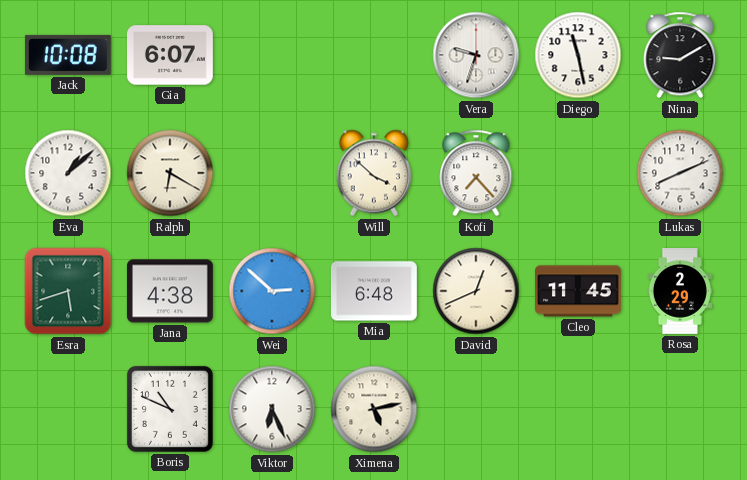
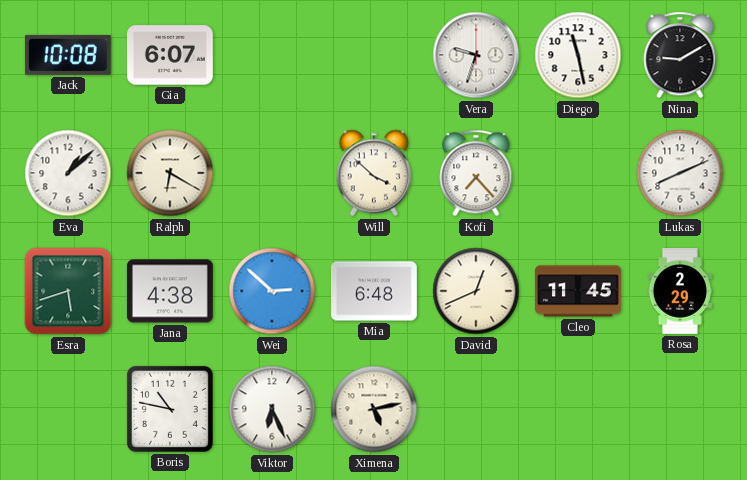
Boris: 10:49 -> 10:47 (170, 409)
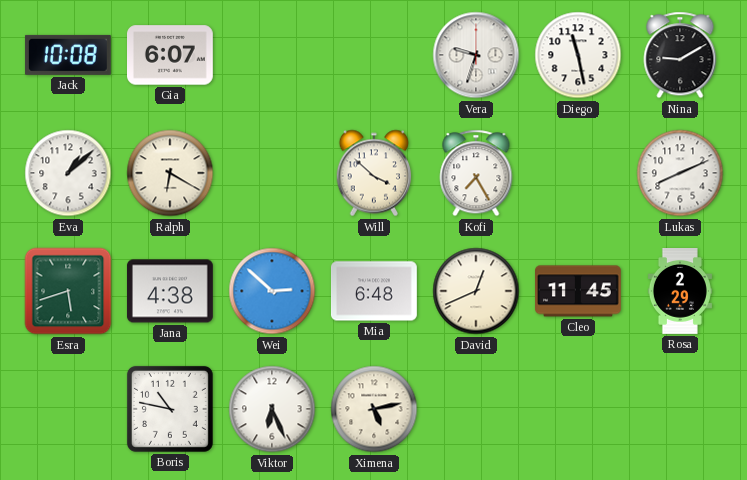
Kofi: 7:23 -> 7:25 (476, 173)
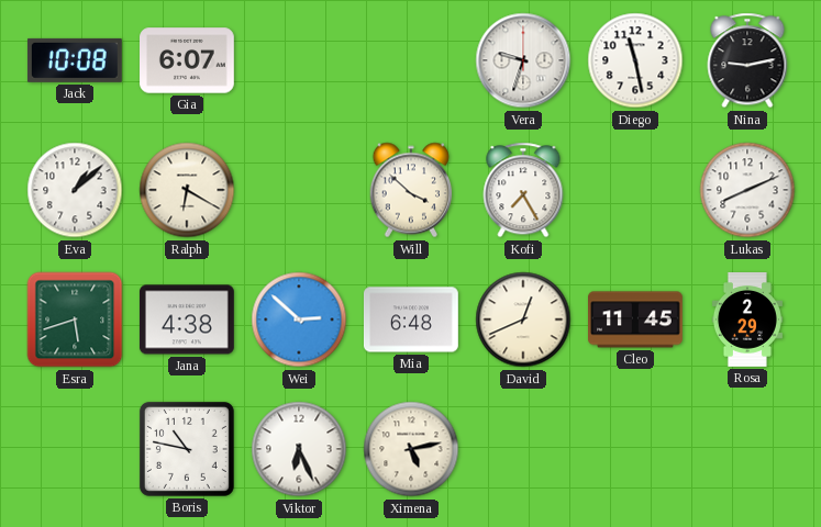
Nina: 9:10 -> 9:13 (747, 60)
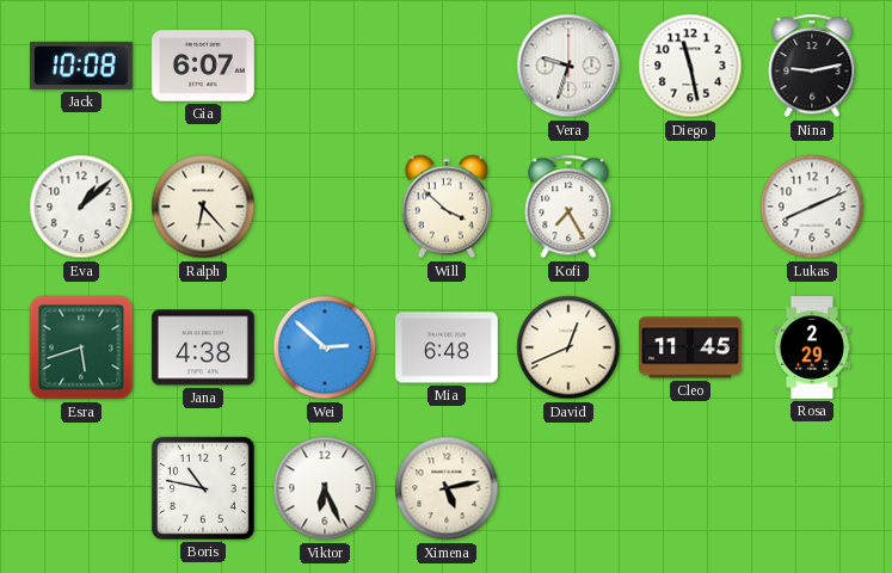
Ralph: 6:20 -> 6:23 (203, 207)
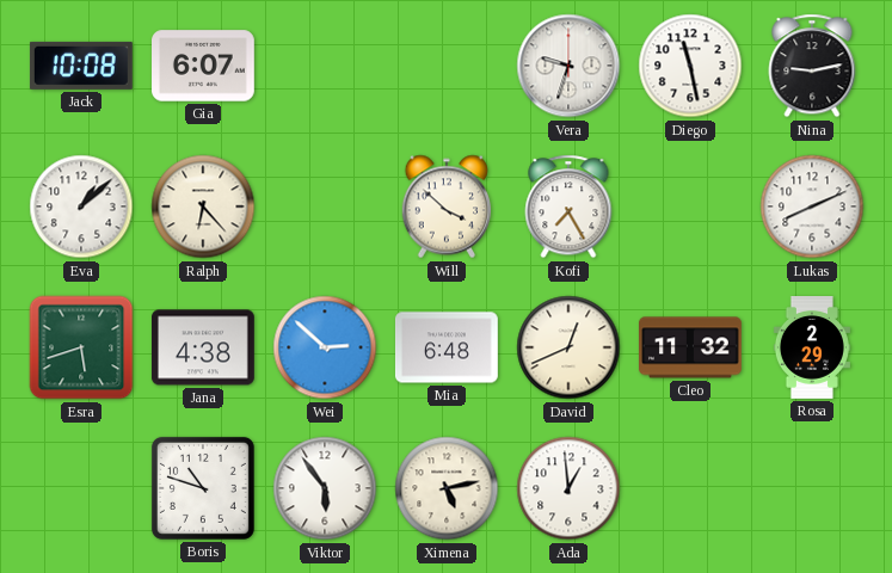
Cleo: 11:45 -> 11:32 (691, 347)
Boris: 10:47 -> 10:48 (203, 488)
Viktor: 6:26 -> 5:54 (325, 488)
Ada: none -> 12:59 (568, 488)
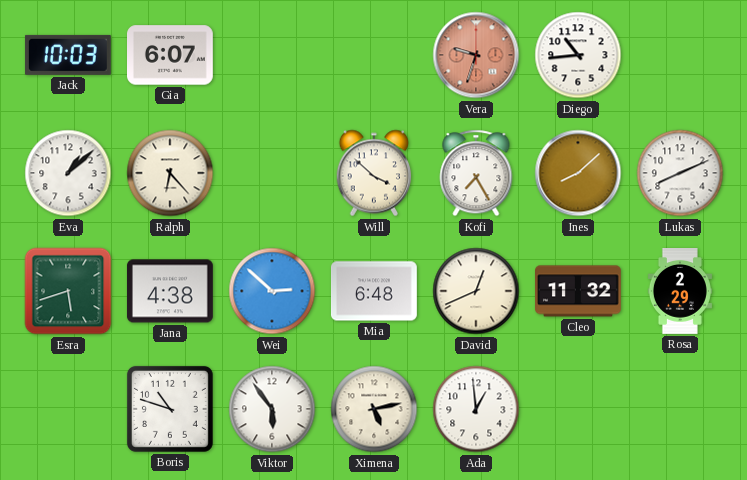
Jack: 10:08 -> 10:03 (68, 55)
Vera dial: white -> salmon (476, 55)
Diego: 11:28 -> 10:44 (578, 55)
Nina: 9:13 -> none (812, 66)
Ines: none -> 8:08 (578, 173)
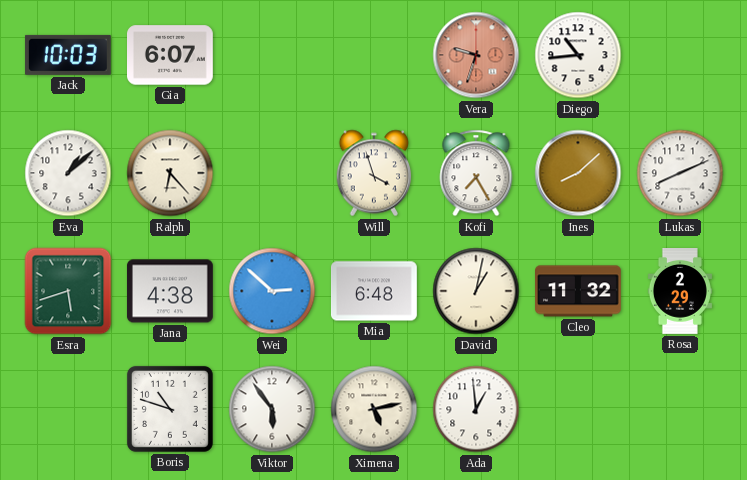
Will: 3:52 -> 3:57 (374, 173)
David: 12:41 -> 1:02 (476, 291)
